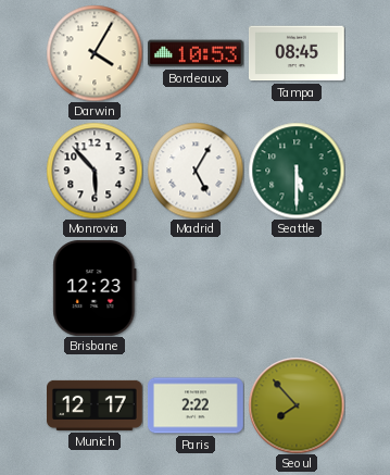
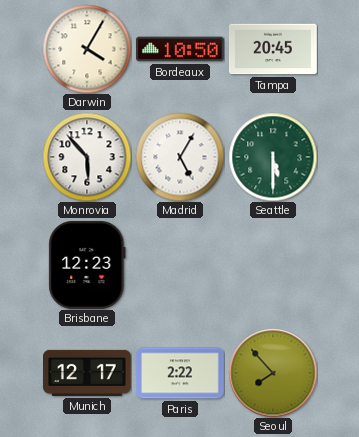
Bordeaux: 10:53 -> 10:50 (180, 49)
Tampa: 08:45 -> 20:45 (274, 49)
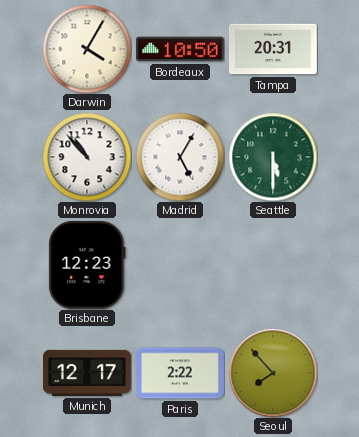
Tampa: 20:45 -> 20:31 (274, 49)
Monrovia: 5:53 -> 10:53 (87, 157)
